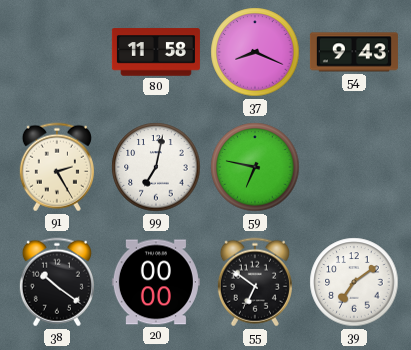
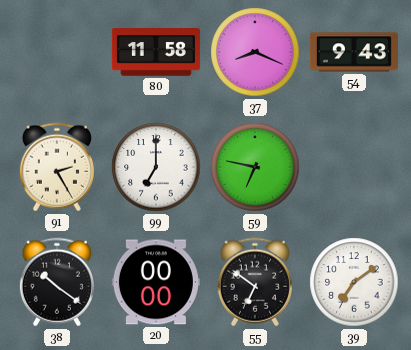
99: 7:02 -> 7:00 (156, 167)
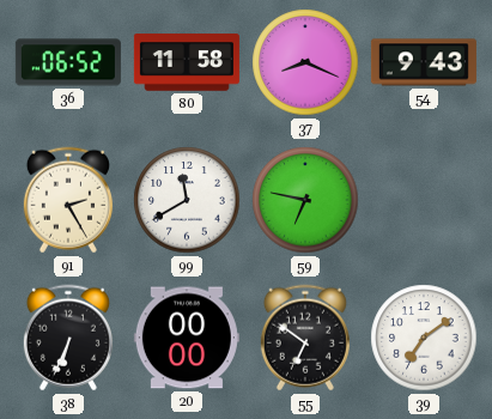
36: none -> 06:52 (68, 62)
99: 7:00 -> 11:40 (187, 200)
38: 10:21 -> 6:34 (68, 338)
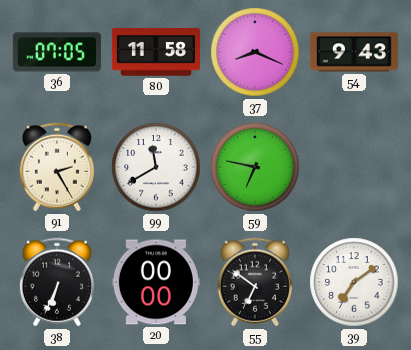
36: 06:52 -> 07:05 (57, 52)
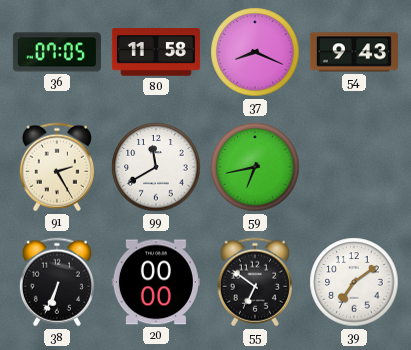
59: 6:47 -> 6:43 (255, 167)
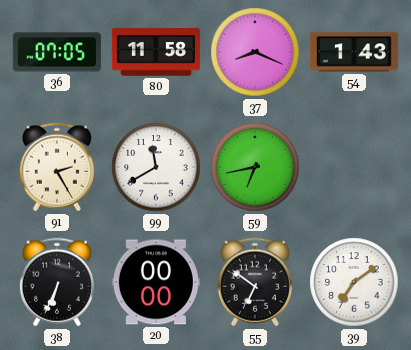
54: 9:43 -> 1:43 (354, 52)
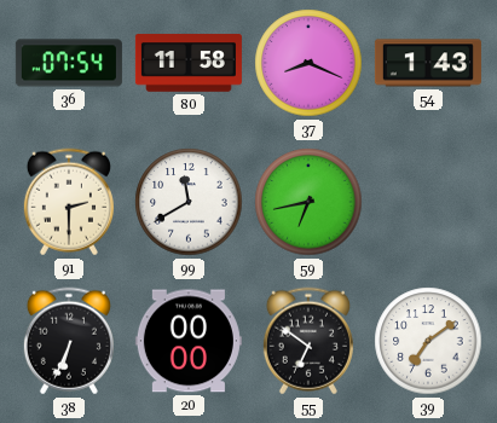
36: 07:05 -> 07:54 (69, 63)
91: 2:25 -> 2:30 (69, 202)
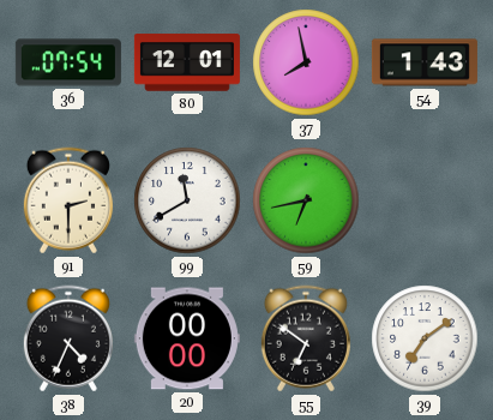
80: 11:58 -> 12:01 (187, 62)
37: 8:19 -> 7:58 (306, 62)
38: 6:34 -> 4:34 (68, 338)
